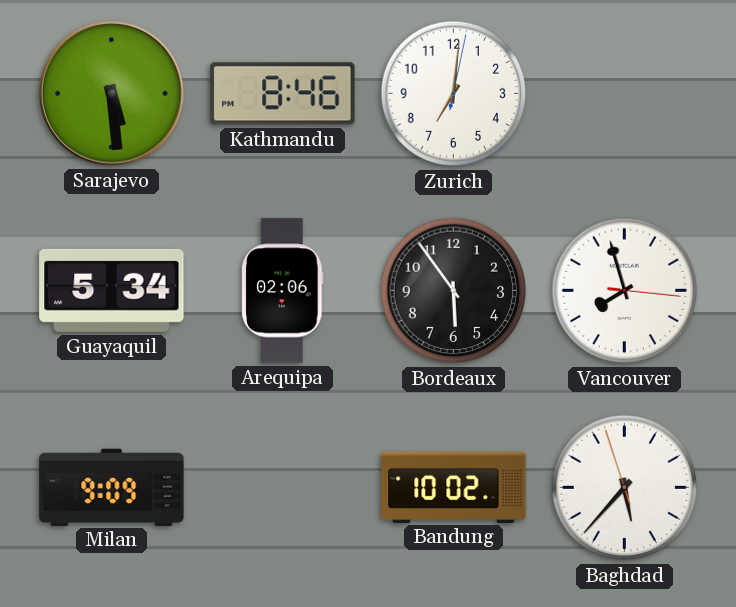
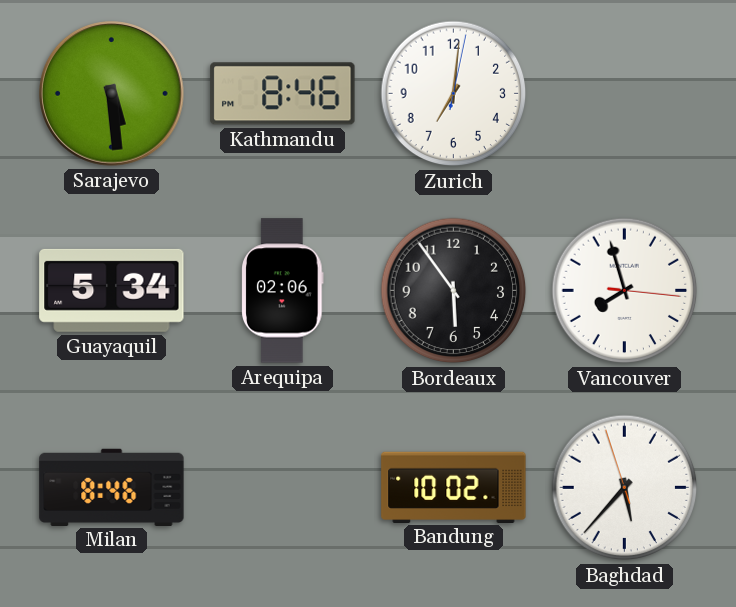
Milan: 9:09 -> 8:46 (112, 487)
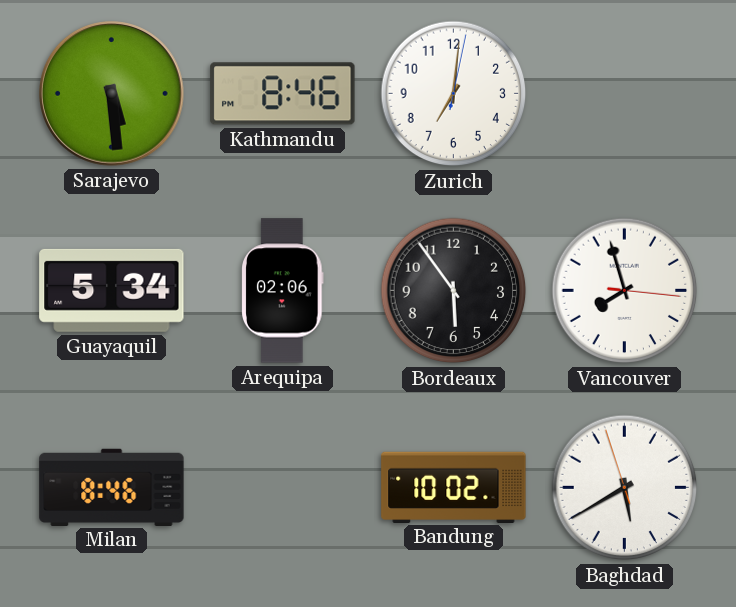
Baghdad: 5:36 -> 5:39 (625, 488)
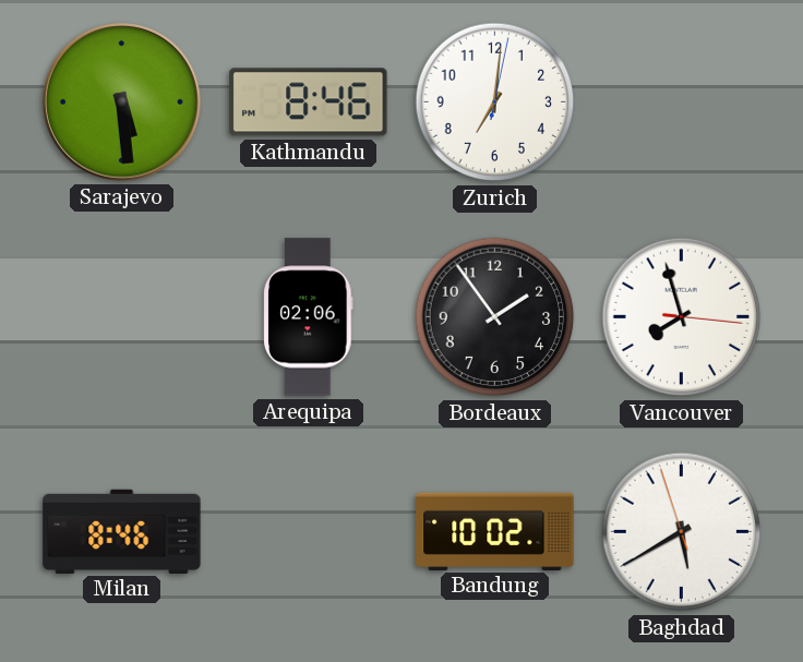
Guayaquil: 5:34 -> none (112, 290)
Bordeaux: 5:54 -> 1:54 (495, 317)
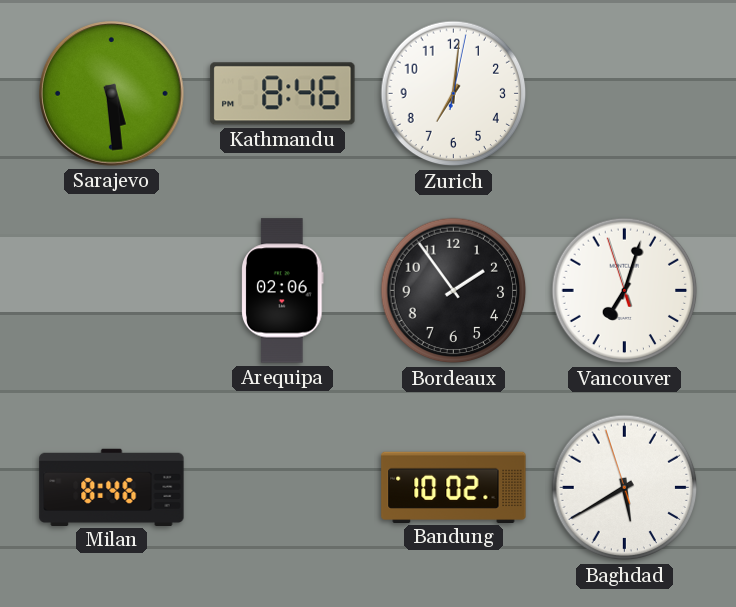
Vancouver: 7:57 -> 7:02 (625, 291)
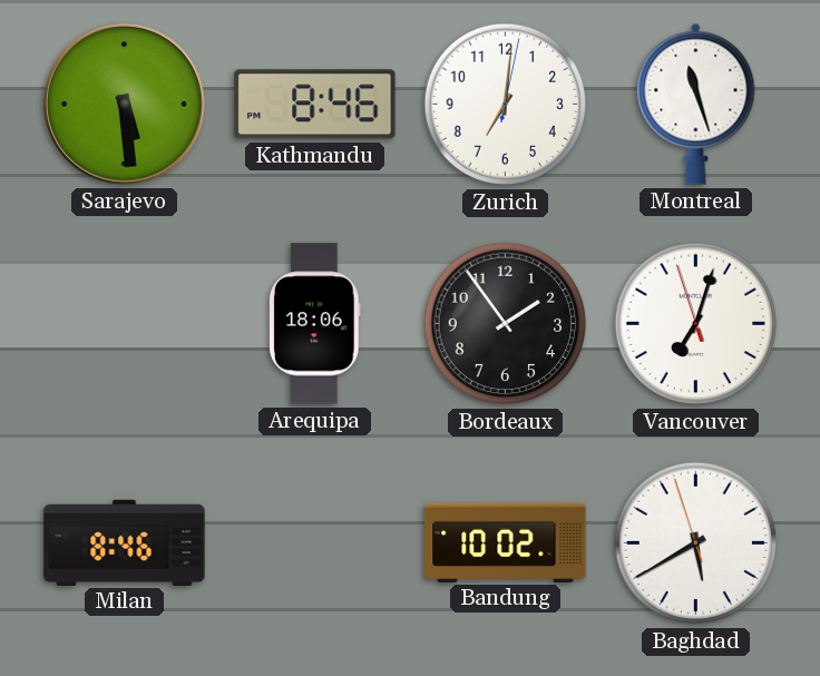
Montreal: none -> 11:27 (696, 104)
Arequipa: 02:06 -> 18:06 (315, 324)
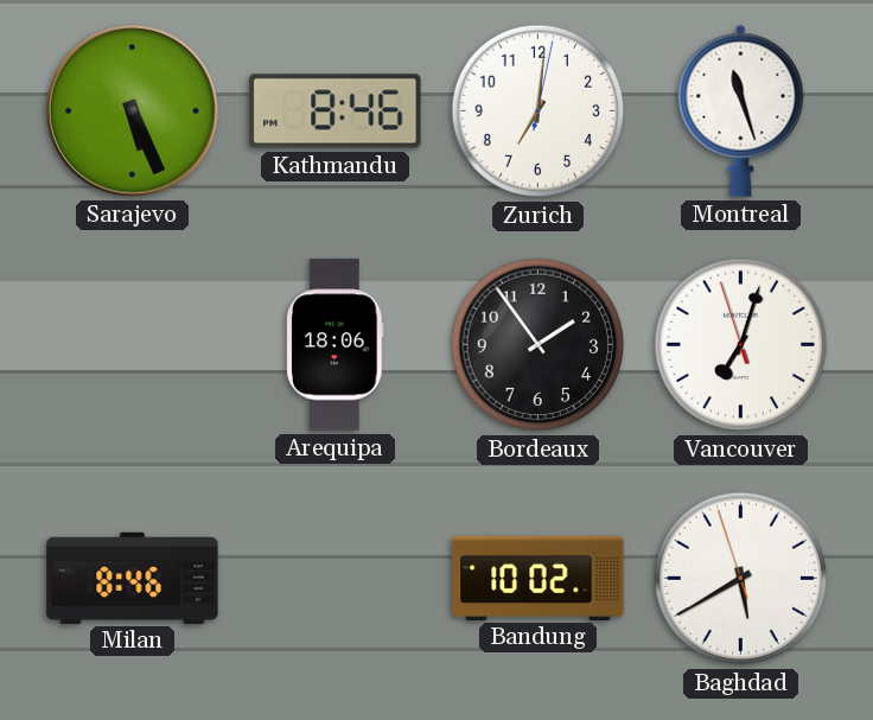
Sarajevo: 5:29 -> 5:26 (133, 111)
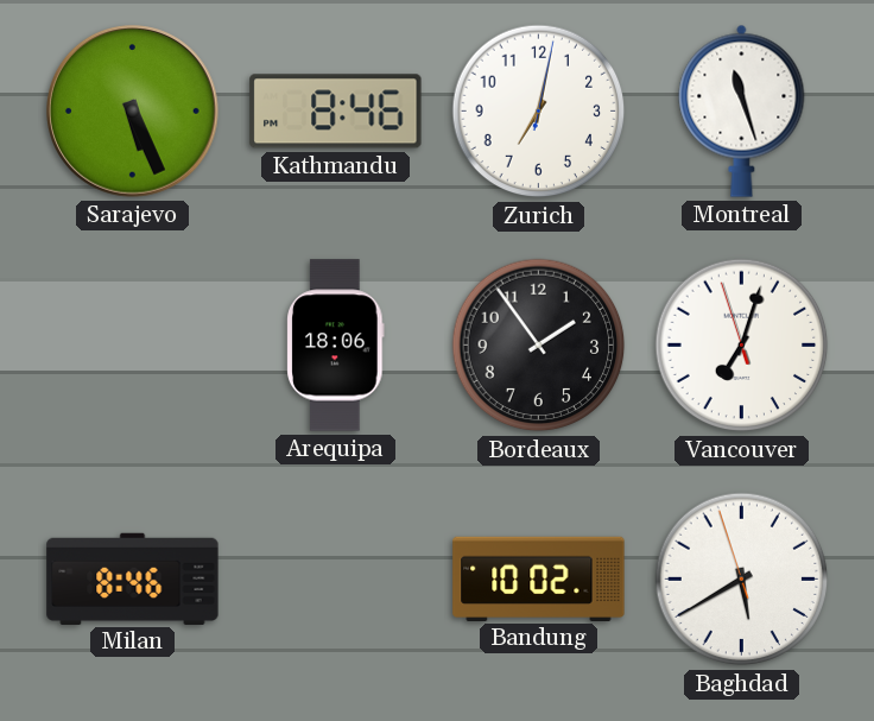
Zurich: 7:01 -> 7:02 (539, 112)
